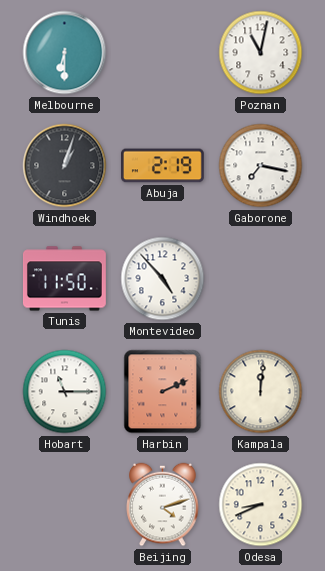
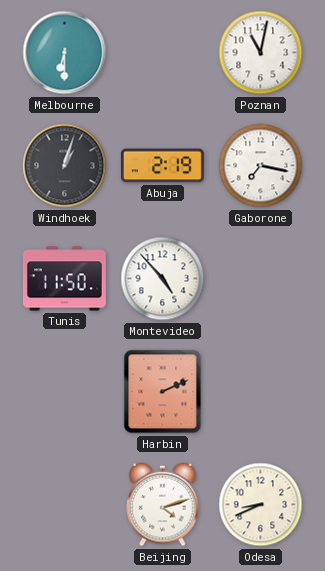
Hobart: 11:15 -> none (65, 392)
Kampala: 12:01 -> none (261, 392)
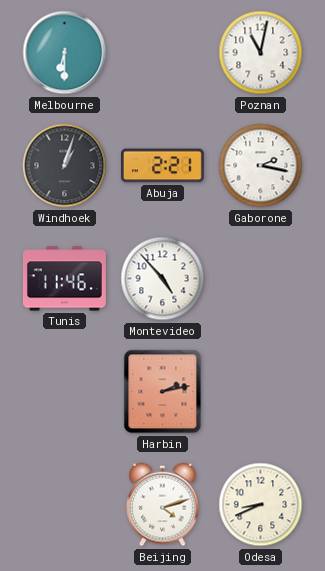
Abuja: 2:19 -> 2:21 (162, 166)
Gaborone: 7:17 -> 2:17 (261, 166)
Tunis: 11:50 -> 11:46 (64, 279)
Harbin: 2:11 -> 2:13 (163, 392)
